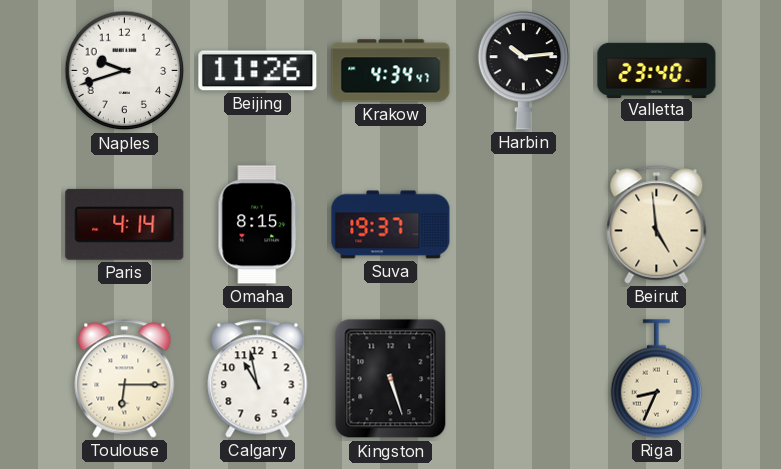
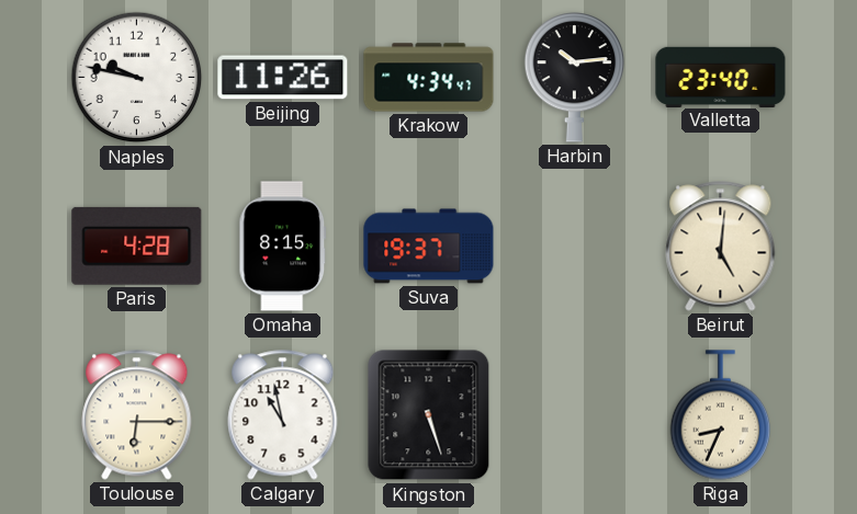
Naples: 9:42 -> 9:47 (137, 78)
Paris: 4:14 -> 4:28 (137, 245)
Beirut: 4:59 -> 5:01 (721, 247)
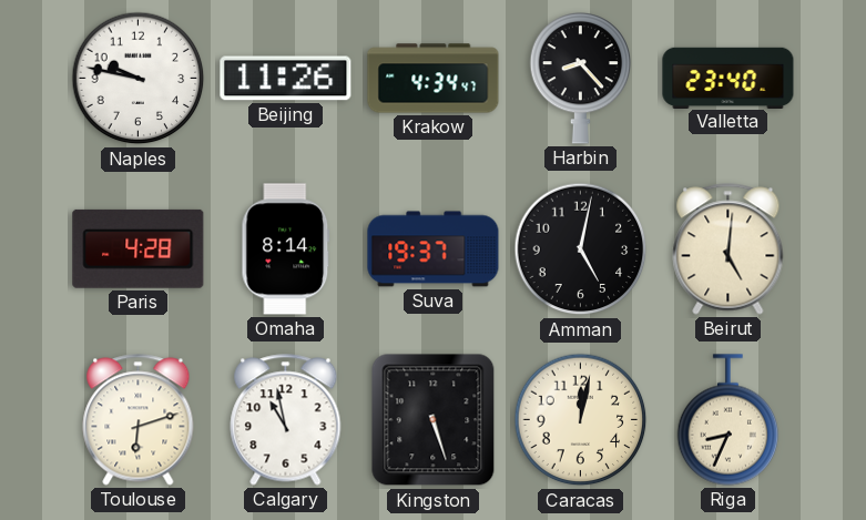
Harbin: 10:14 -> 8:23 (581, 79)
Omaha: 8:15 -> 8:14 (286, 249)
Amman: none -> 5:02 (581, 249)
Toulouse: 6:15 -> 6:12 (139, 420)
Caracas: none -> 12:02 (581, 420)
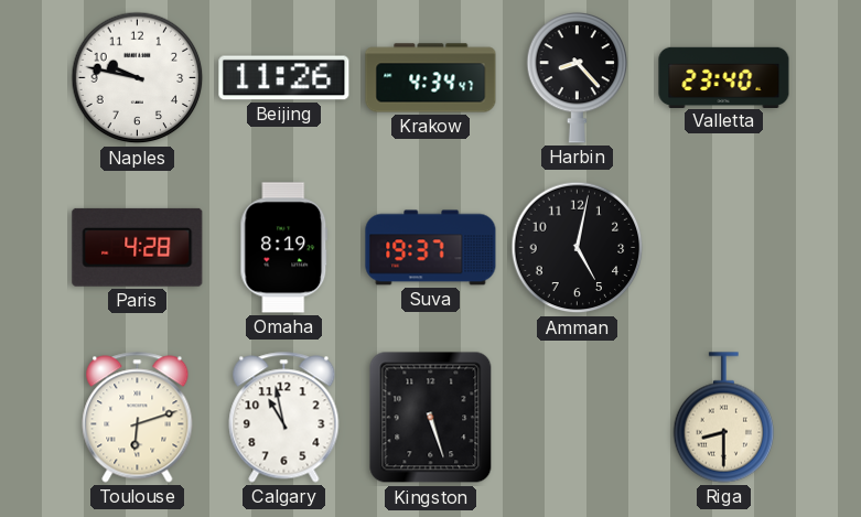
Omaha: 8:14 -> 8:19 (284, 248)
Beirut: 5:01 -> none (729, 249)
Caracas: 12:02 -> none (581, 420)
Riga: 8:34 -> 8:30 (724, 418)
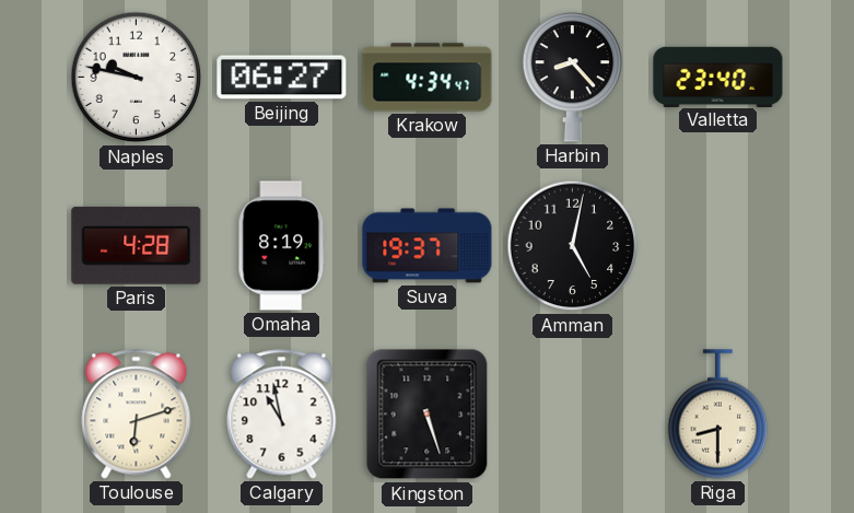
Beijing: 11:26 -> 06:27 (282, 78)
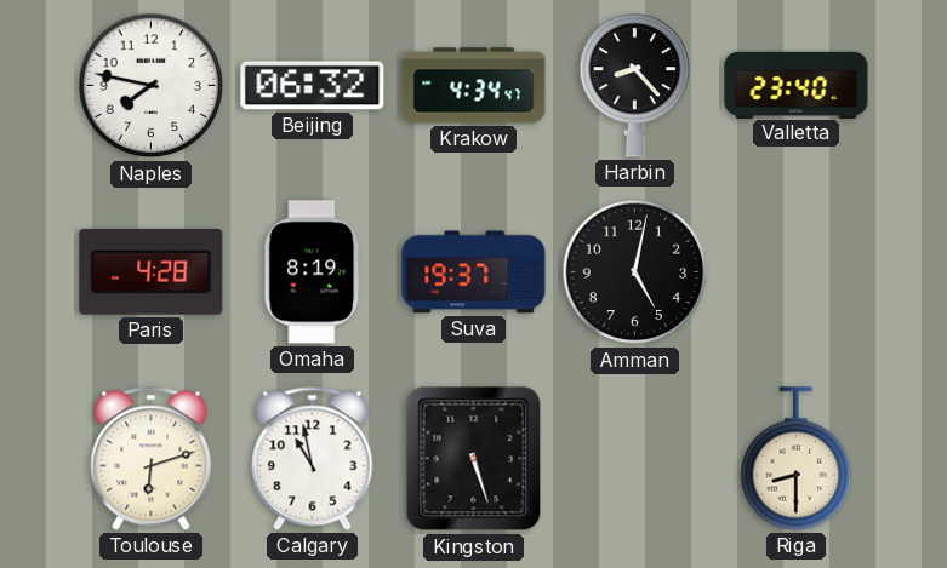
Naples: 9:47 -> 7:47 (152, 86)
Beijing: 06:27 -> 06:32 (313, 86)
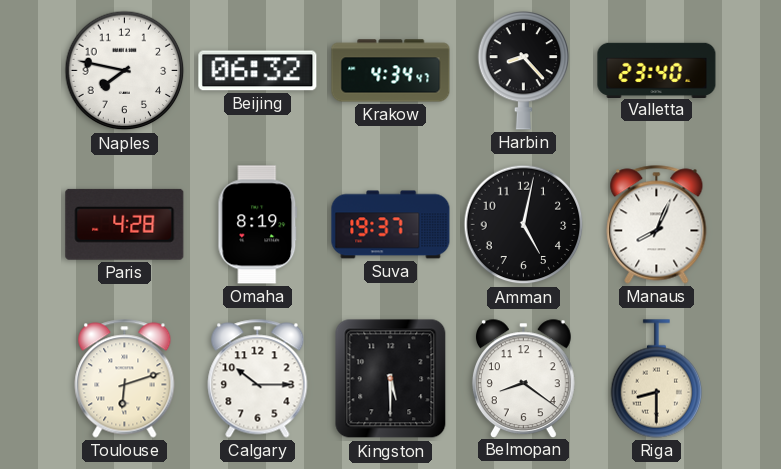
Manaus: none -> 8:04 (657, 225)
Calgary: 10:58 -> 10:15 (258, 379)
Kingston: 5:27 -> 5:30 (391, 379)
Belmopan: none -> 8:21 (523, 378)
